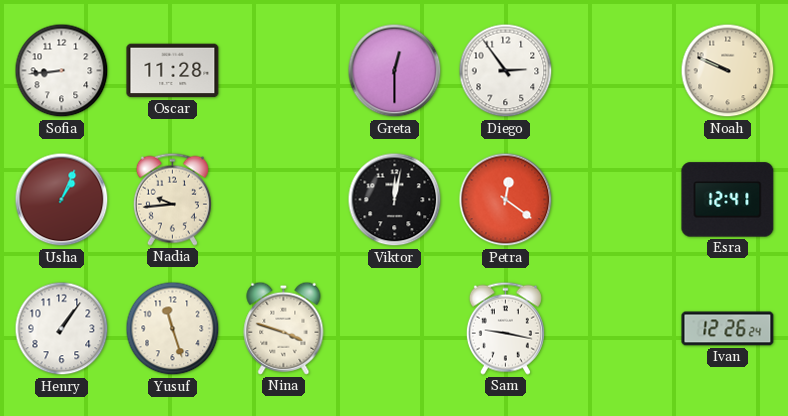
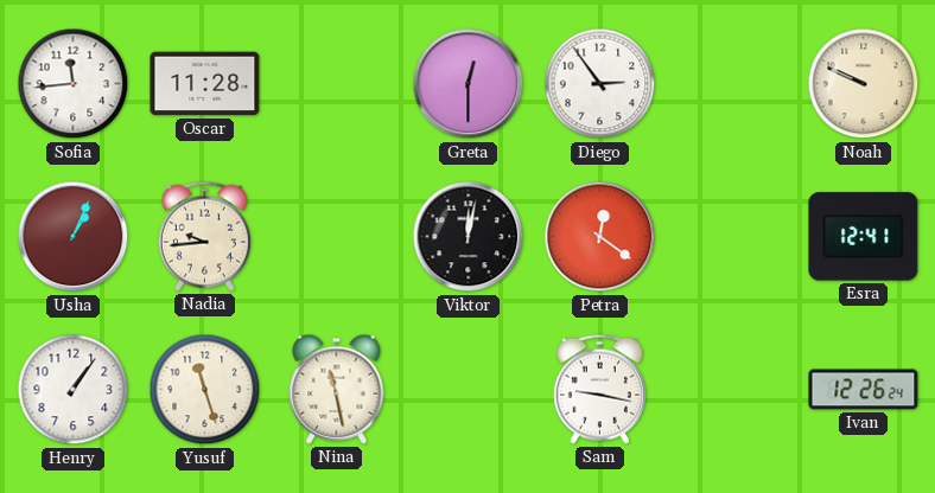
Sofia: 8:44 -> 11:44 (74, 84)
Nina: 3:48 -> 11:28 (337, 389)
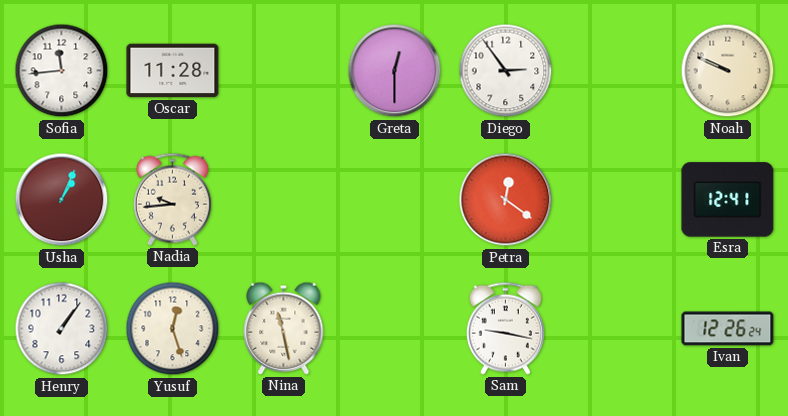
Viktor: 12:02 -> none (469, 237)
Yusuf: 11:27 -> 12:27 (173, 329)
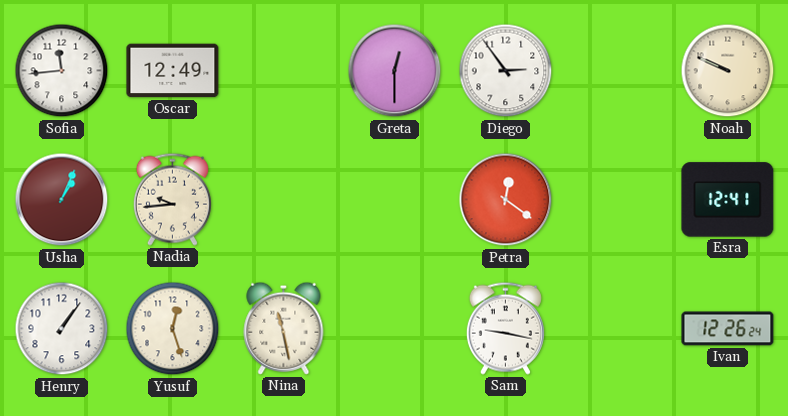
Oscar: 11:28 -> 12:49 (173, 71)
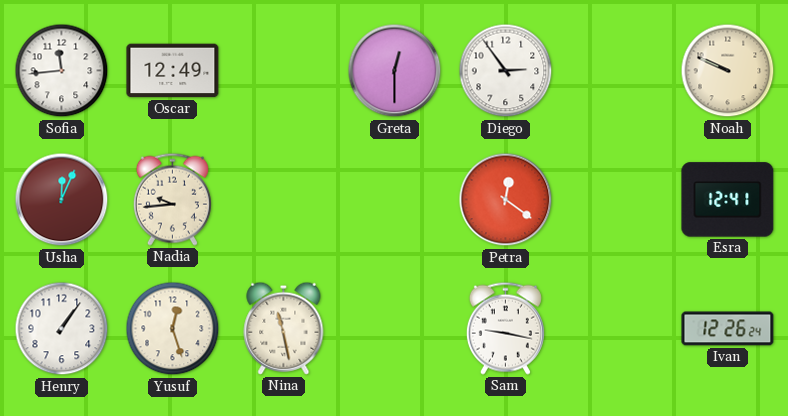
Usha: 1:04 -> 12:04 (62, 200)
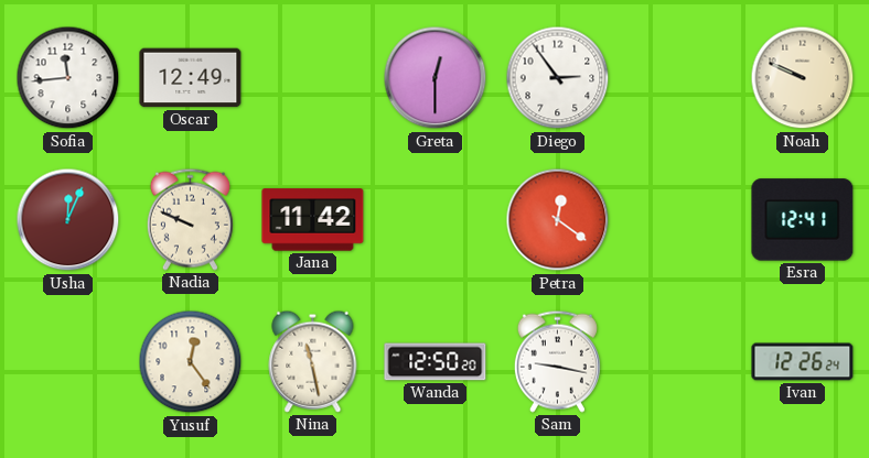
Nadia: 9:44 -> 9:49 (190, 219)
Jana: none -> 11:42 (313, 220)
Henry: 1:06 -> none (62, 329)
Yusuf: 12:27 -> 12:24 (191, 362)
Wanda: none -> 12:50 (436, 362)
